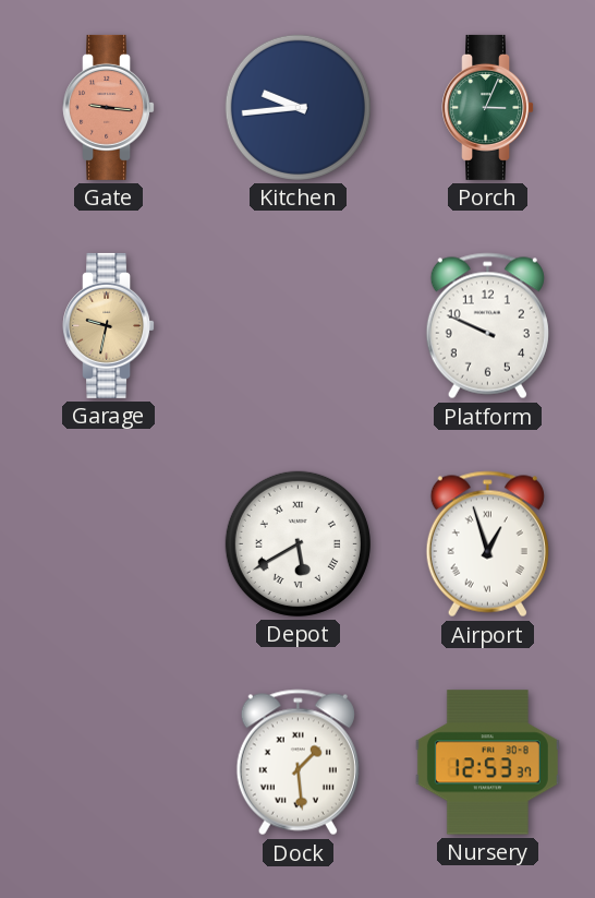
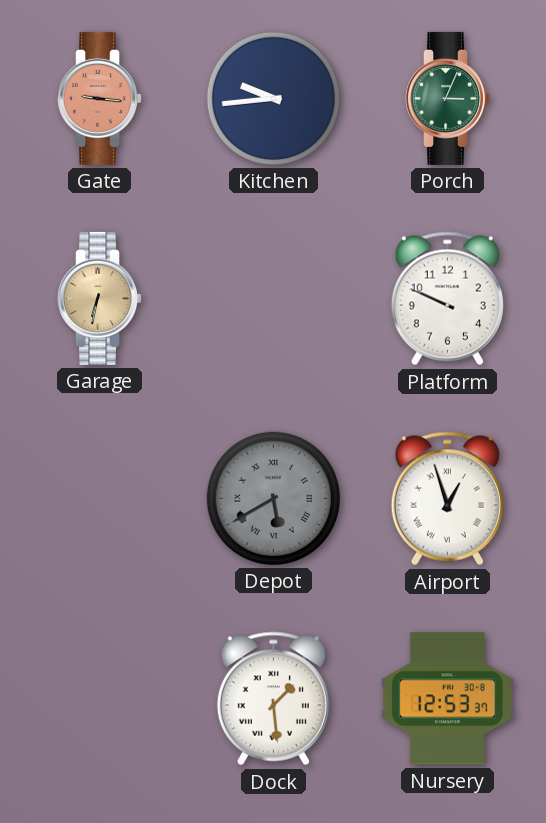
Garage: 9:32 -> 6:32 (100, 298)
Depot dial: white -> grey (273, 498)
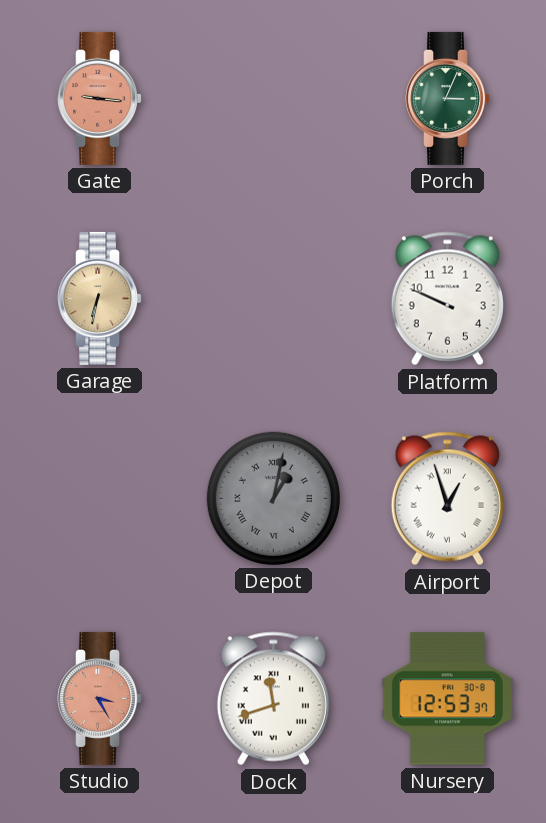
Kitchen: 9:44 -> none (273, 98)
Depot: 5:40 -> 1:02 (273, 498)
Studio: none -> 3:25 (100, 698)
Dock: 1:29 -> 11:42 (273, 699)
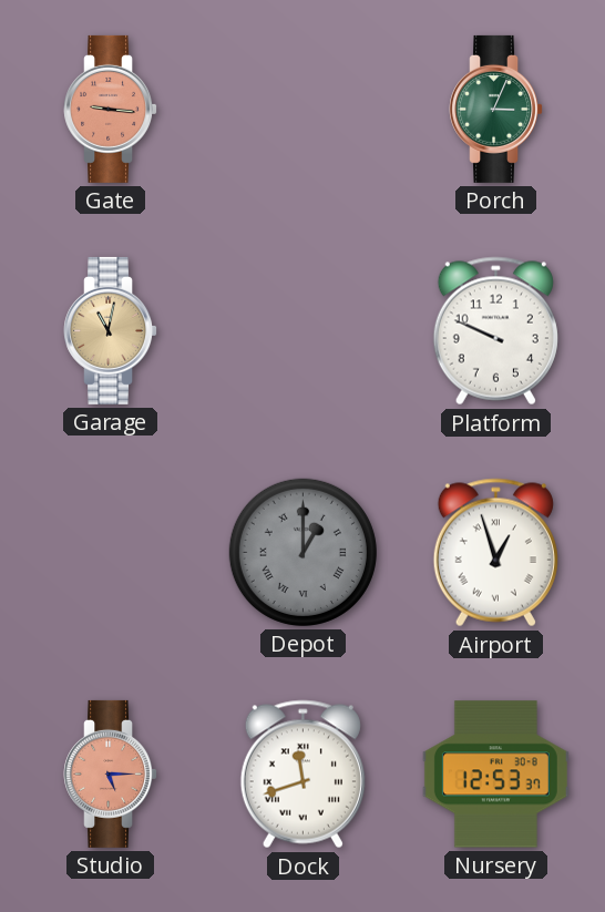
Garage: 6:32 -> 11:02 (111, 330)
Depot: 1:02 -> 1:00 (302, 552)
Studio: 3:25 -> 5:15 (111, 773)
